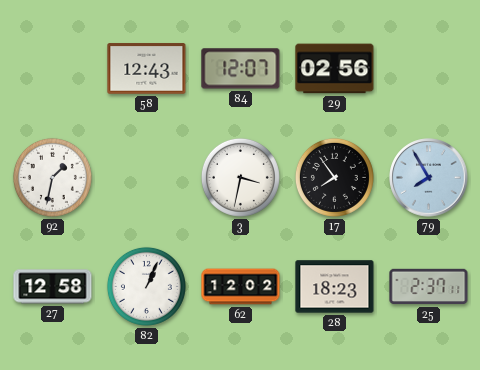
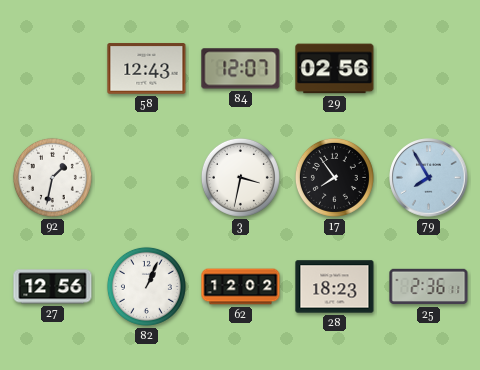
27: 12:58 -> 12:56 (53, 287)
25: 2:37 -> 2:36 (429, 287)
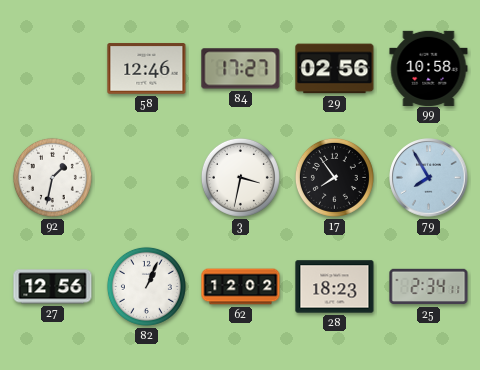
58: 12:43 -> 12:46 (147, 69)
84: 12:07 -> 17:27 (241, 69)
99: none -> 10:58 (429, 68)
25: 2:36 -> 2:34 (429, 287)
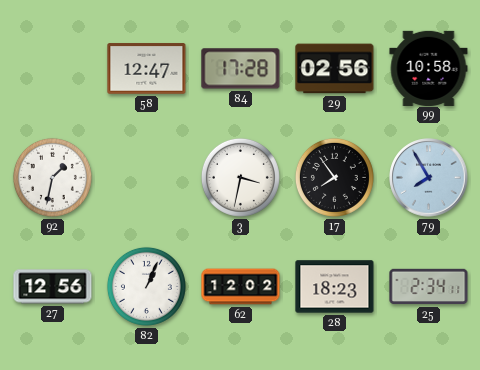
58: 12:46 -> 12:47 (147, 69)
84: 17:27 -> 17:28 (241, 69)
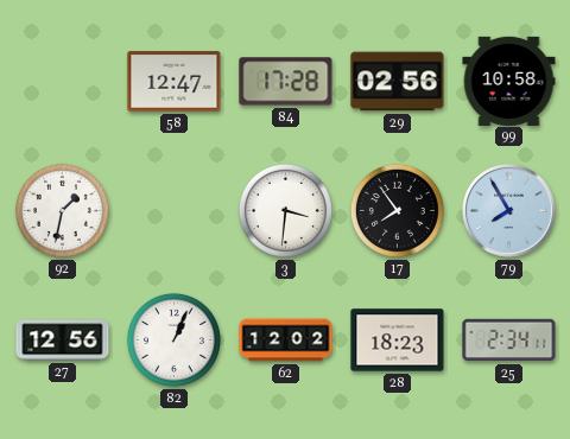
3: 3:32 -> 3:31 (285, 210)
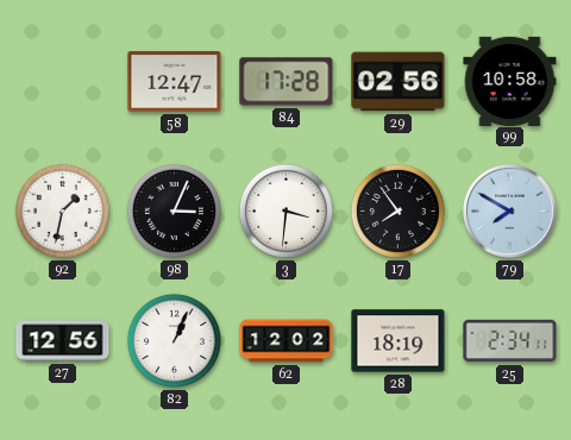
98: none -> 3:04 (174, 210)
79: 7:55 -> 7:50 (510, 212)
28: 18:23 -> 18:19 (399, 341)
